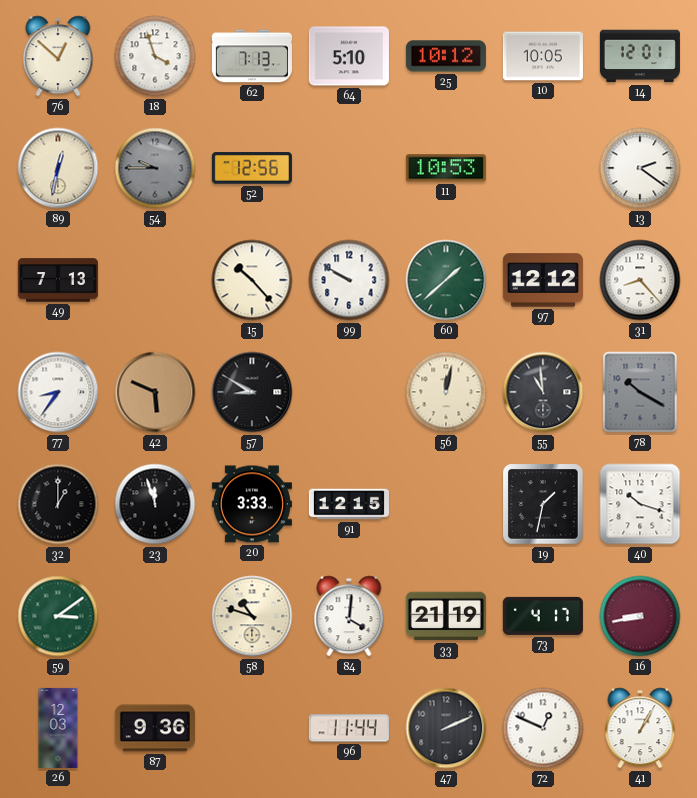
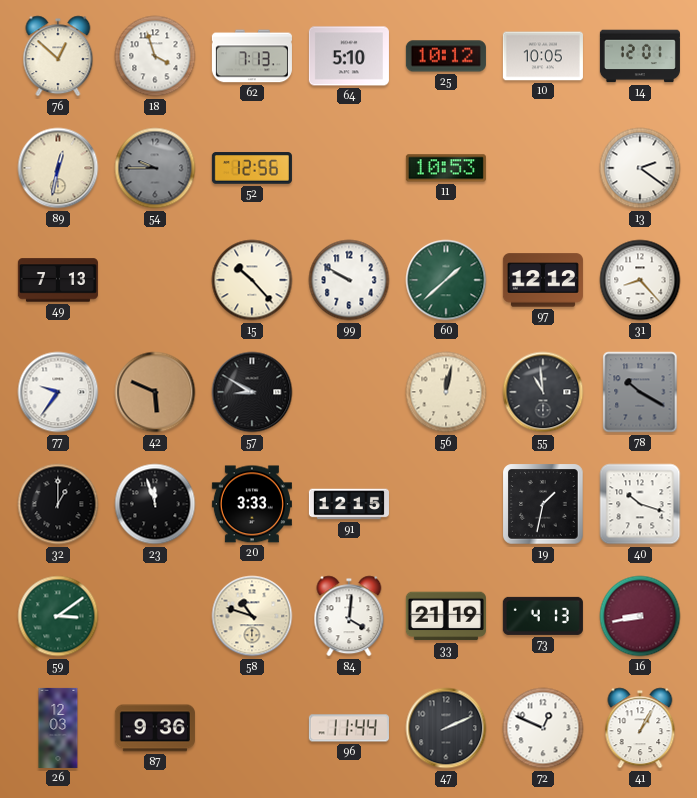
77: 8:36 -> 9:36 (58, 392)
73: 4:17 -> 4:13 (543, 616)
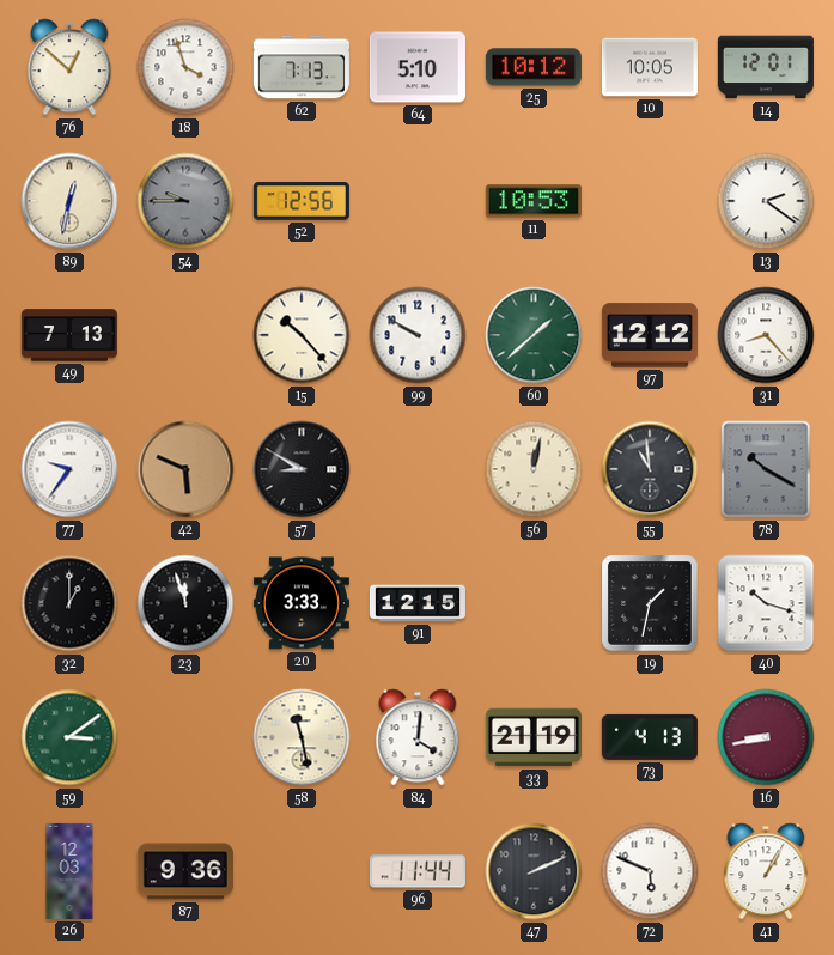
58: 10:48 -> 11:28 (302, 737)
72: 12:49 -> 5:49 (650, 871)
